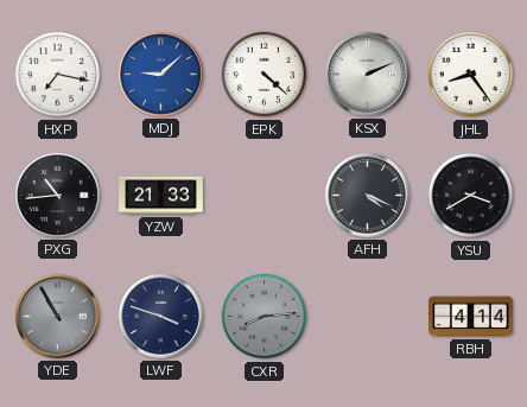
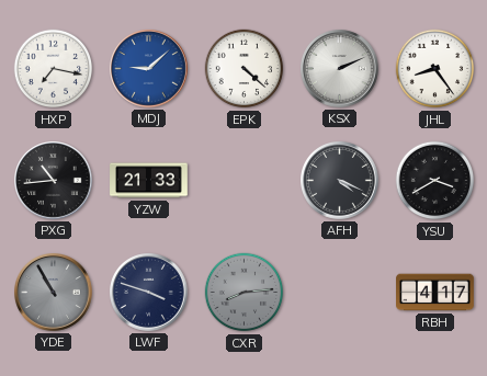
RBH: 4:14 -> 4:17 (435, 293)
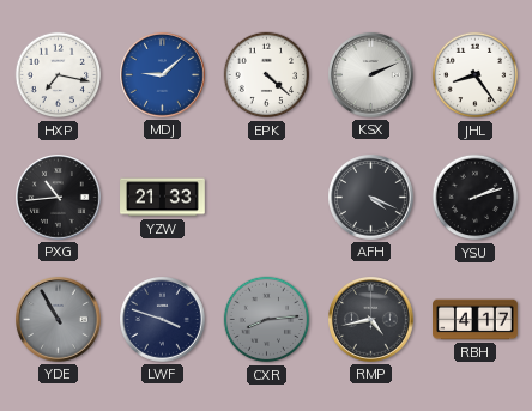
YSU: 3:40 -> 2:12 (476, 198)
RMP: none -> 4:43 (371, 320)
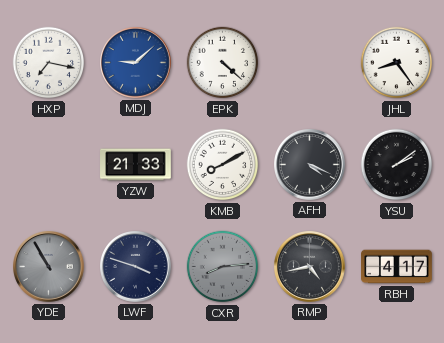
KSX: 2:11 -> none (371, 75)
PXG: 10:44 -> none (59, 198)
KMB: none -> 8:10 (223, 165)
YSU: 2:12 -> 2:09 (397, 165)
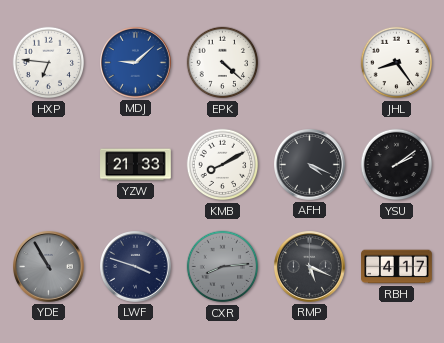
HXP: 7:17 -> 6:46 (49, 63)
RMP: 4:43 -> 5:19 (310, 267)
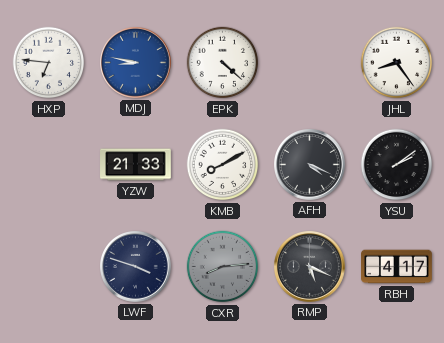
MDJ: 9:08 -> 8:47 (136, 63)
YDE: 10:55 -> none (49, 267)
